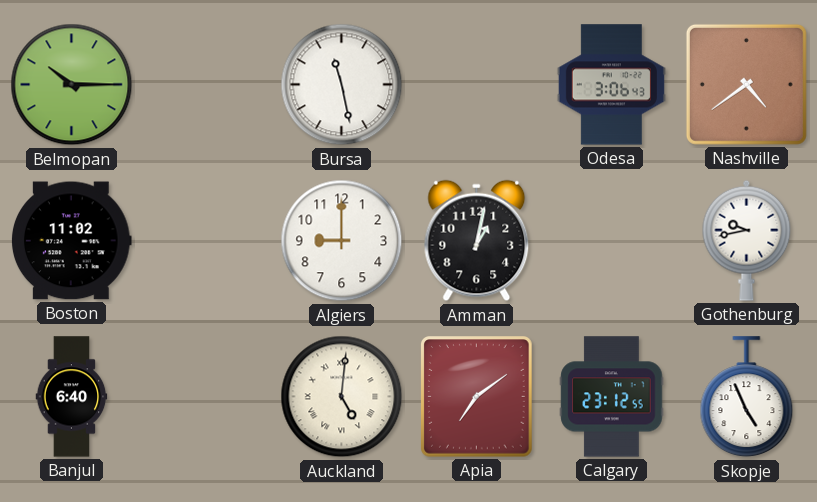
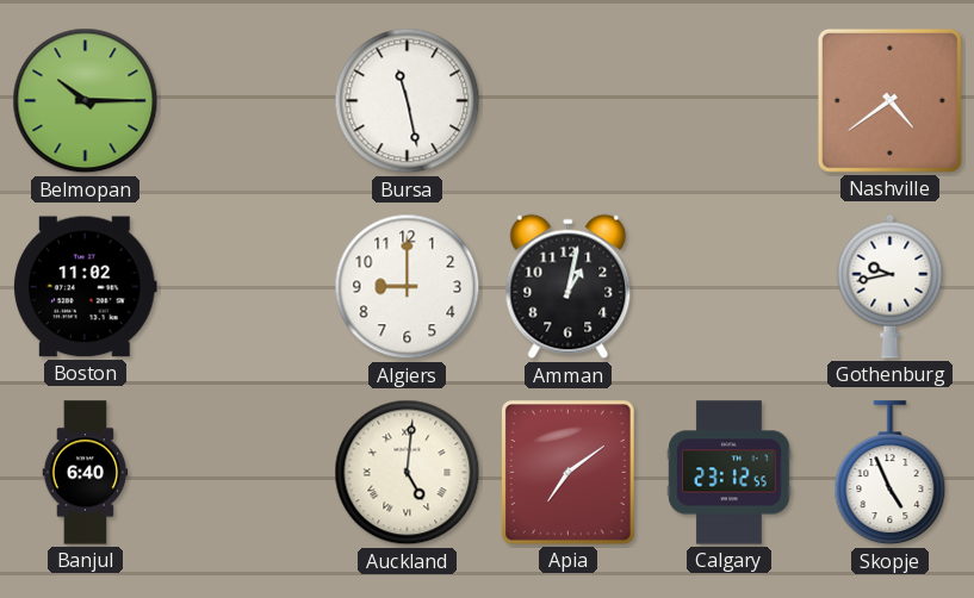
Odesa: 3:06 -> none (611, 85)
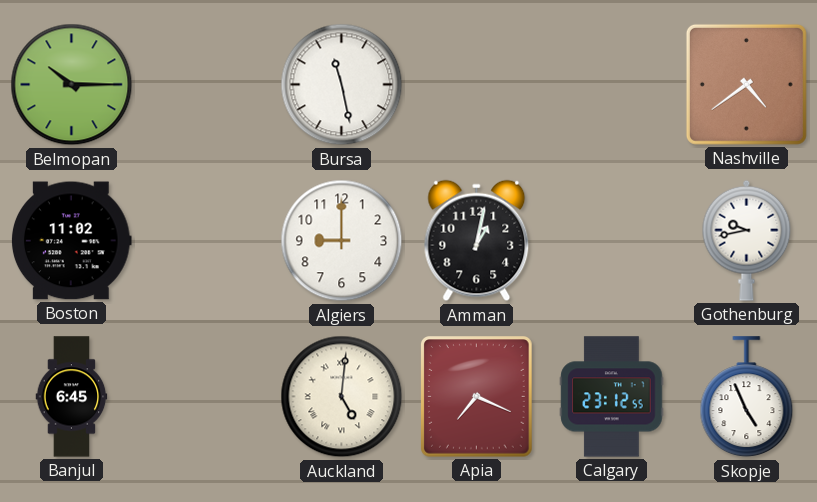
Banjul: 6:40 -> 6:45 (72, 397)
Apia: 7:09 -> 7:19 (477, 397)
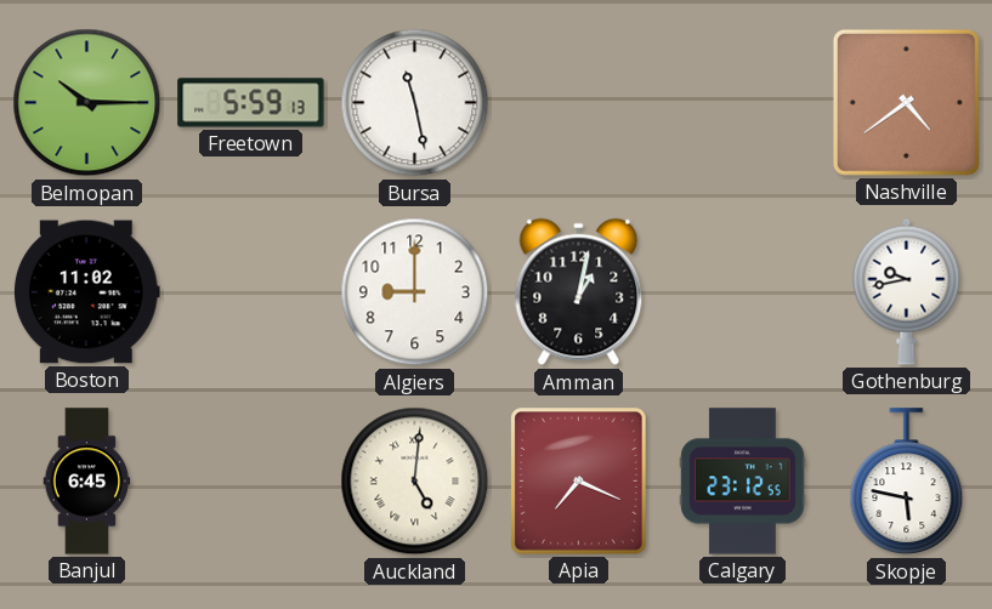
Freetown: none -> 5:59 (251, 103)
Skopje: 4:56 -> 5:47 (907, 482)
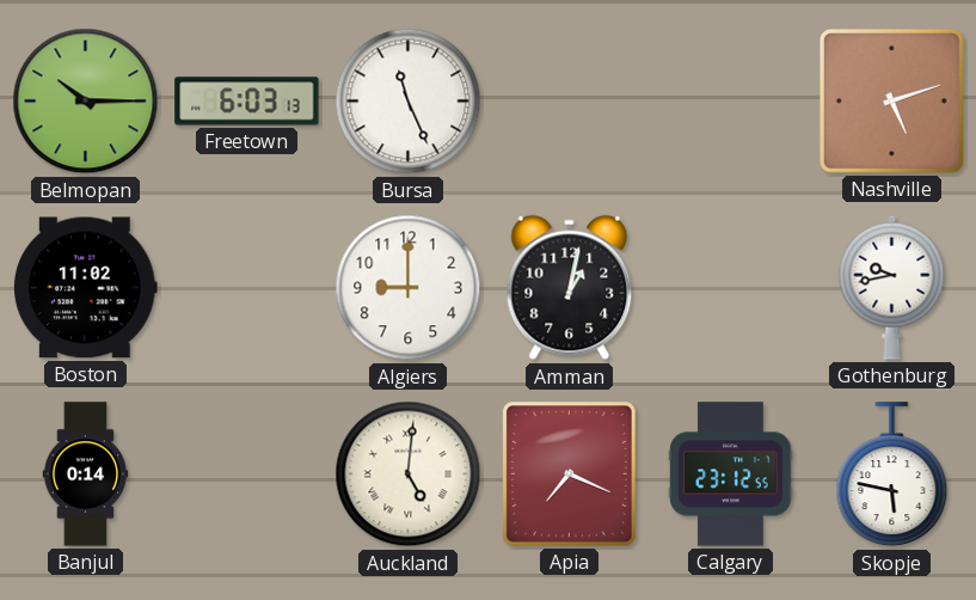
Freetown: 5:59 -> 6:03 (247, 102)
Bursa: 11:28 -> 11:26 (409, 102)
Nashville: 4:39 -> 5:12 (891, 100)
Banjul: 6:45 -> 0:14 (86, 475)
